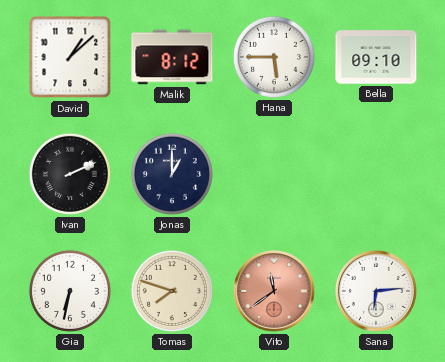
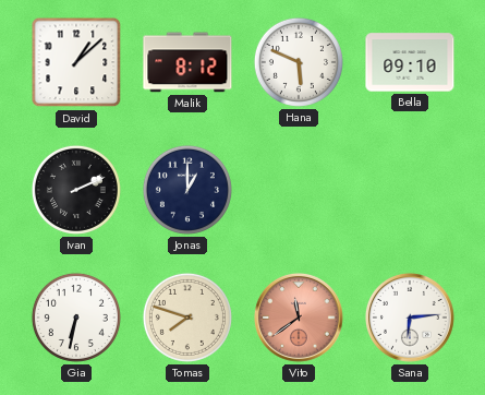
Hana: 5:45 -> 5:49 (299, 62)
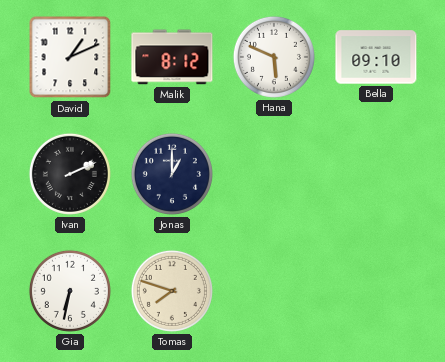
David: 1:08 -> 1:11 (70, 57)
Vito: 11:39 -> none (299, 318)
Sana: 6:14 -> none (410, 318)
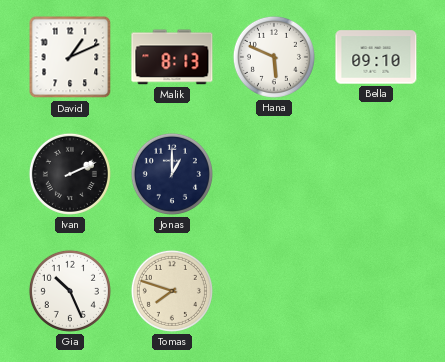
Malik: 8:12 -> 8:13 (172, 57)
Gia: 6:32 -> 10:26 (70, 291)
